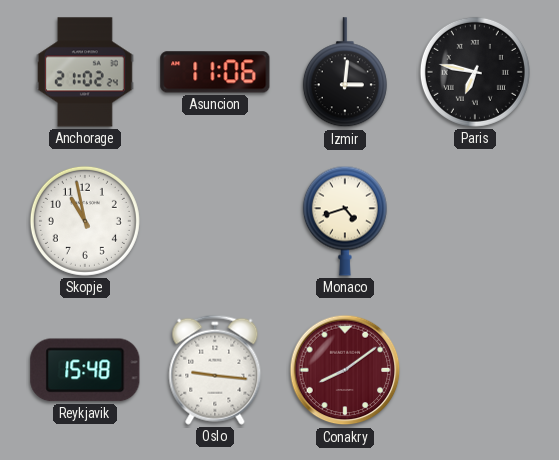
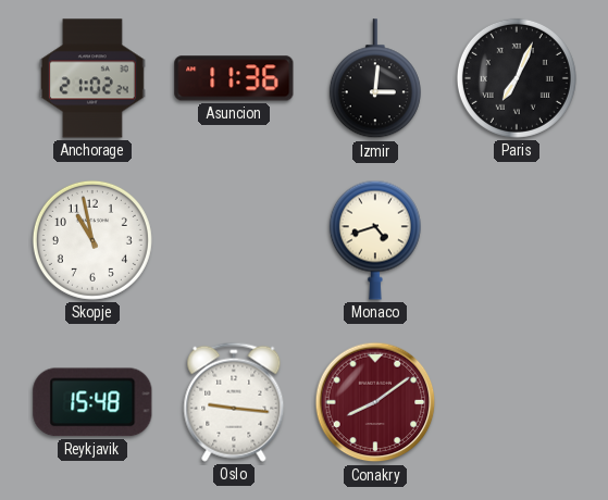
Asuncion: 11:06 -> 11:36 (234, 78)
Paris: 6:47 -> 7:04 (517, 78)
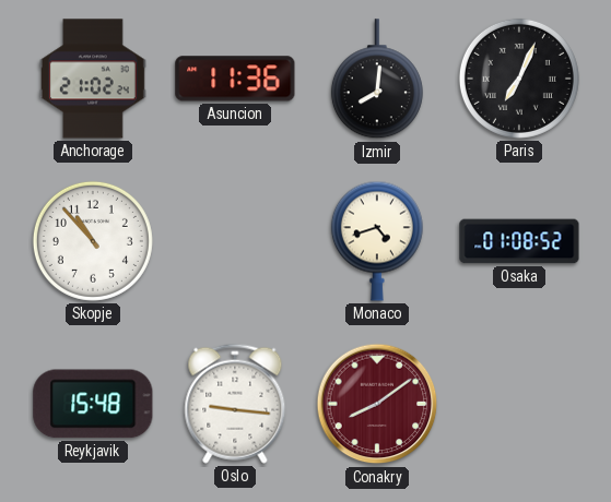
Izmir: 3:01 -> 8:01 (377, 80)
Skopje: 10:58 -> 10:53 (93, 241)
Osaka: none -> 01:08 (519, 241)
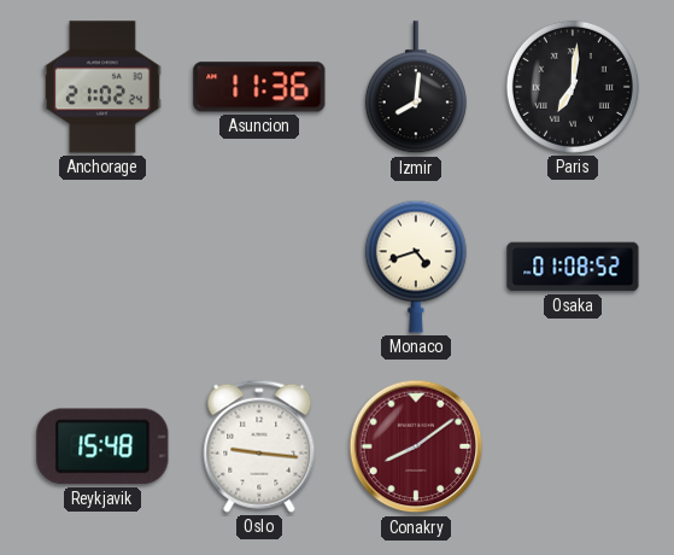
Paris: 7:04 -> 7:01 (573, 87)
Skopje: 10:53 -> none (93, 241)
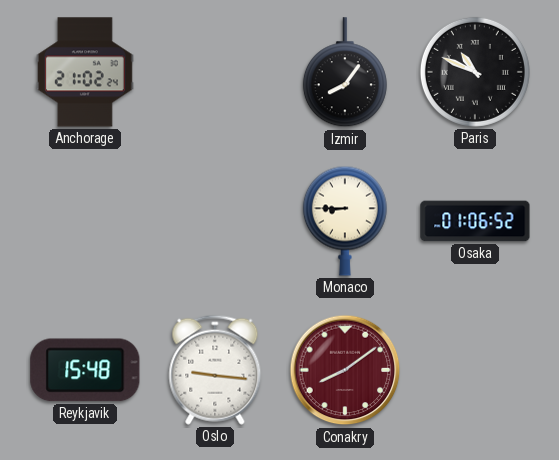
Asuncion: 11:36 -> none (259, 87)
Izmir: 8:01 -> 8:06 (345, 73)
Paris: 7:01 -> 10:49 (475, 72)
Monaco: 4:42 -> 8:45 (345, 221)
Osaka: 01:08 -> 01:06 (475, 221)
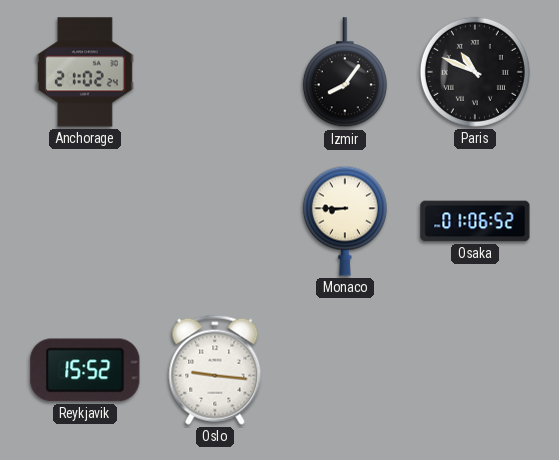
Reykjavik: 15:48 -> 15:52 (85, 370)
Conakry: 8:09 -> none (345, 370)
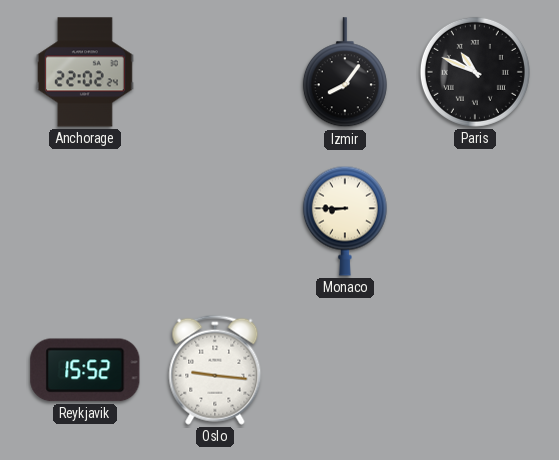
Anchorage: 21:02 -> 22:02 (85, 72)
Osaka: 01:06 -> none (475, 221)
